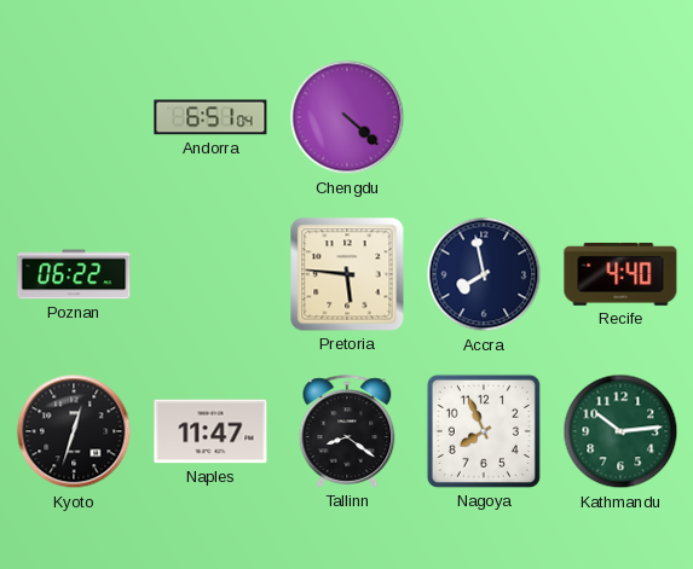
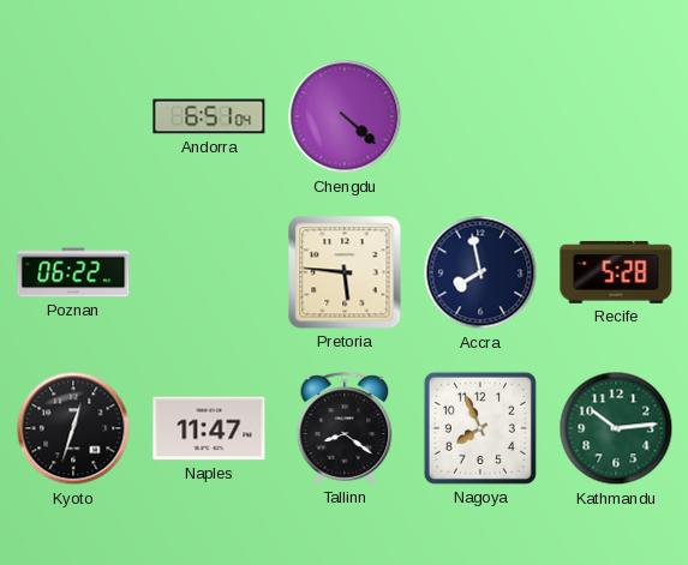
Recife: 4:40 -> 5:28 (616, 272)
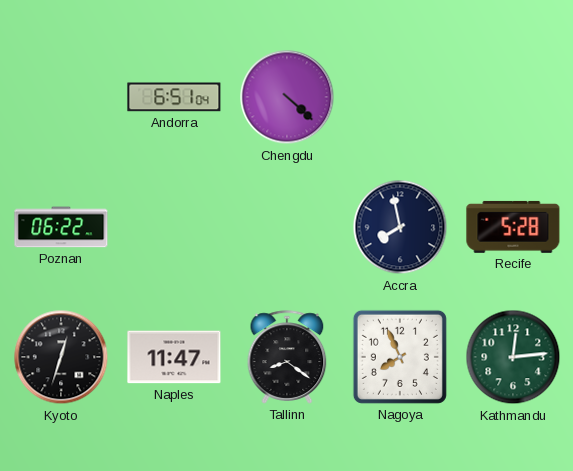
Pretoria: 5:46 -> none (345, 272)
Kathmandu: 10:14 -> 12:14 (513, 357)
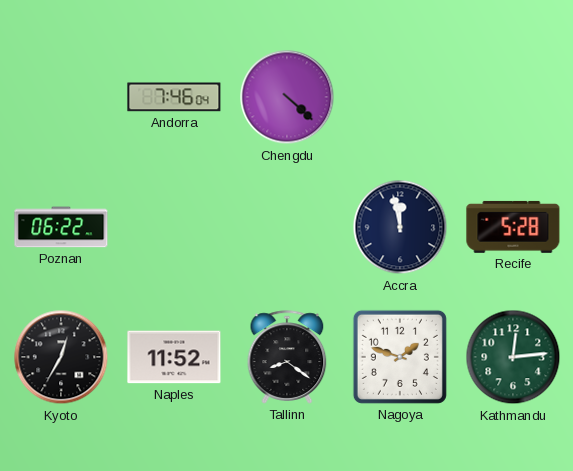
Andorra: 6:51 -> 7:46 (174, 97)
Accra: 7:58 -> 11:58 (400, 227)
Kyoto: 12:33 -> 12:35 (61, 357)
Naples: 11:47 -> 11:52 (174, 357)
Nagoya: 7:56 -> 1:48 (400, 357)
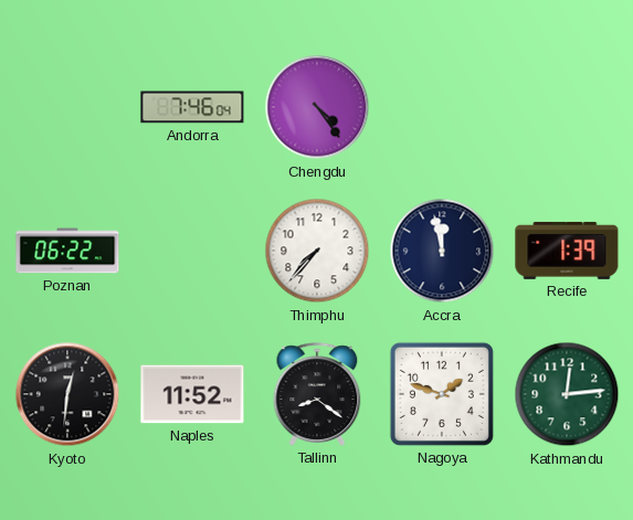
Chengdu: 4:22 -> 4:24 (317, 107)
Thimphu: none -> 7:37 (317, 251)
Recife: 5:28 -> 1:39 (567, 251)
Kyoto: 12:35 -> 12:31 (67, 394)
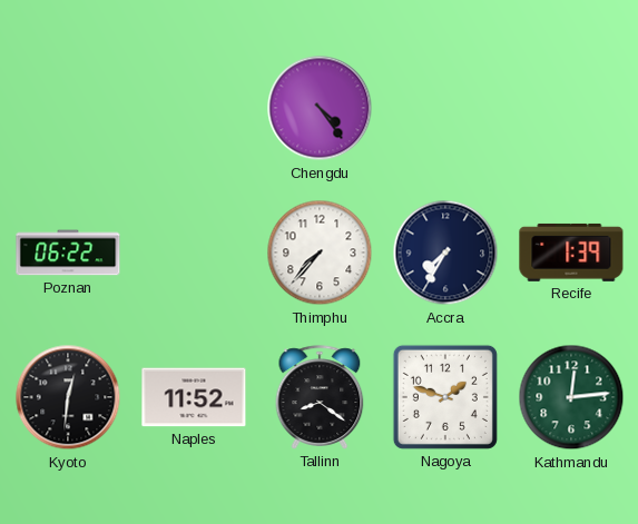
Andorra: 7:46 -> none (192, 107)
Accra: 11:58 -> 7:35 (445, 253)
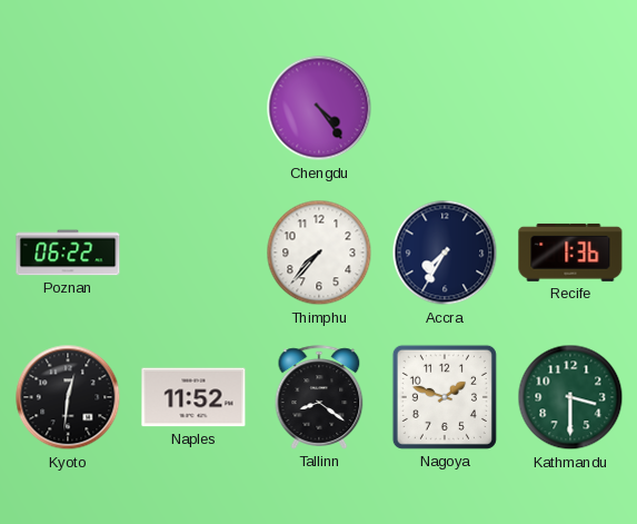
Recife: 1:39 -> 1:36 (570, 253)
Kathmandu: 12:14 -> 3:30 (570, 397)
